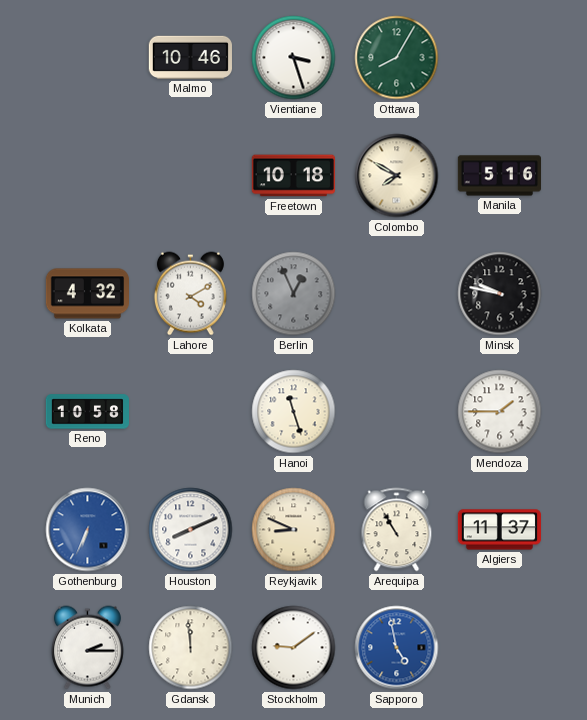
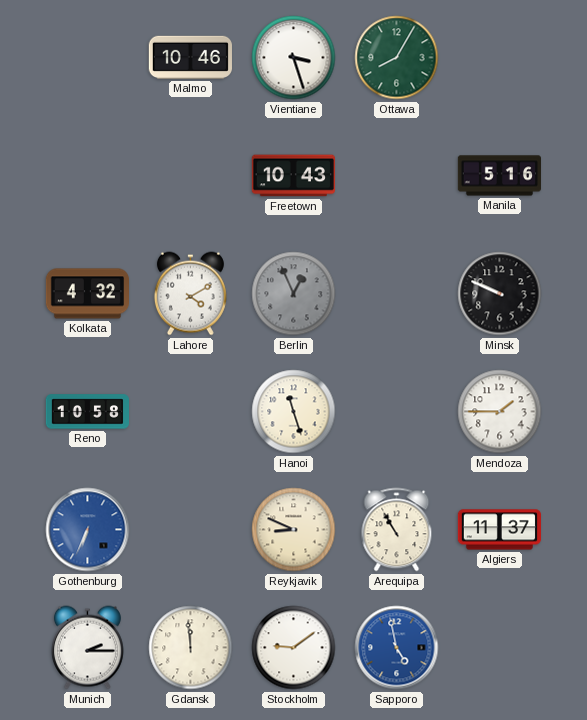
Freetown: 10:18 -> 10:43 (293, 176)
Colombo: 7:50 -> none (397, 176)
Minsk: 9:47 -> 9:49 (500, 294)
Houston: 8:11 -> none (191, 530)
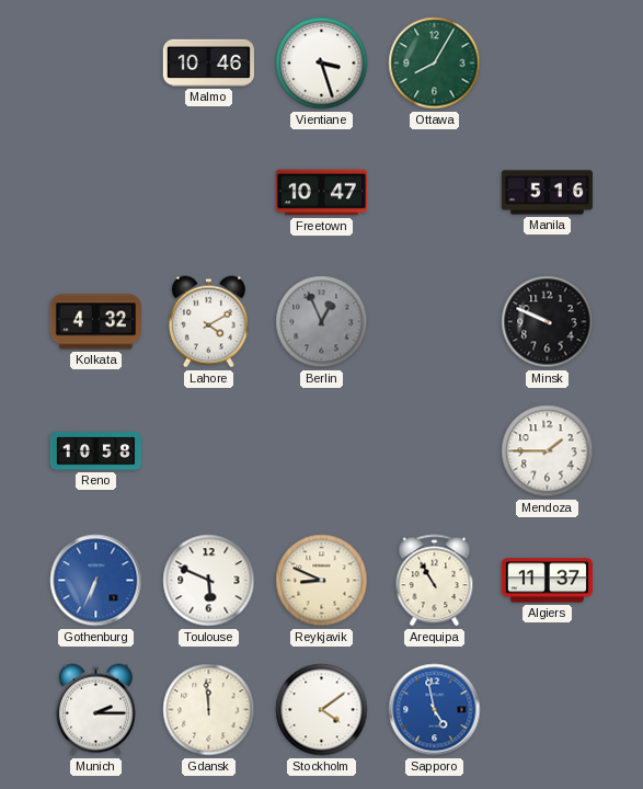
Freetown: 10:43 -> 10:47 (321, 193)
Hanoi: 11:27 -> none (294, 412)
Toulouse: none -> 5:49 (209, 581)
Stockholm: 9:09 -> 4:09 (322, 710)
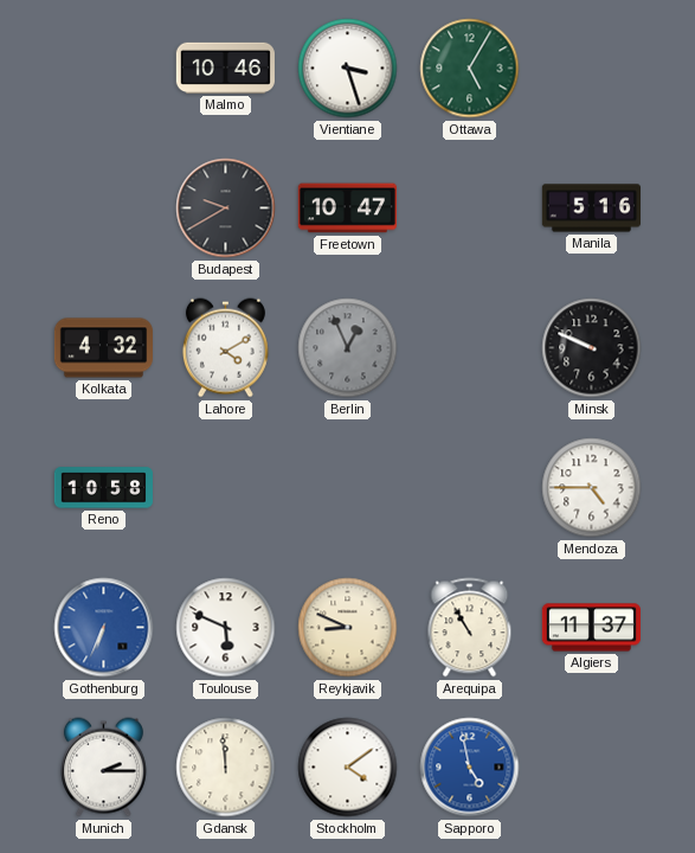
Ottawa: 8:05 -> 5:05 (470, 69)
Budapest: none -> 9:40 (226, 209)
Mendoza: 1:45 -> 4:45 (592, 488)
